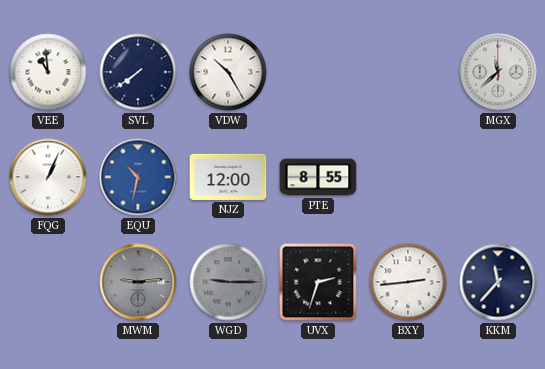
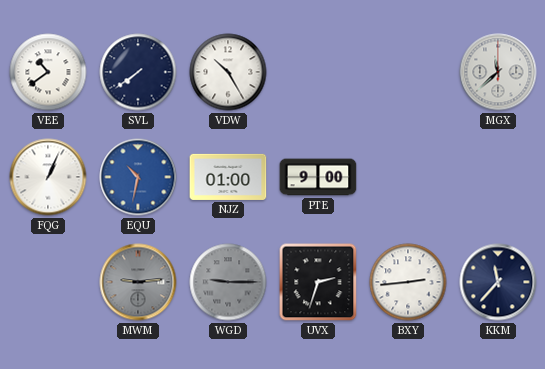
VEE: 10:59 -> 10:39 (48, 72)
NJZ: 12:00 -> 01:00 (228, 177)
PTE: 8:55 -> 9:00 (318, 177)
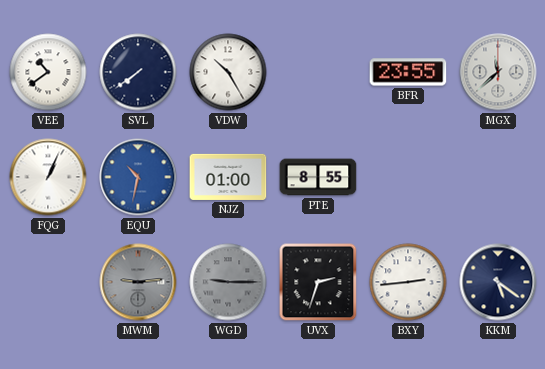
BFR: none -> 23:55 (408, 72)
PTE: 9:00 -> 8:55 (318, 177)
KKM: 11:37 -> 5:21 (498, 282)
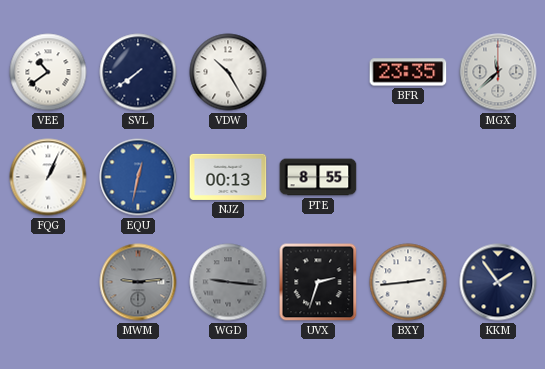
BFR: 23:55 -> 23:35 (408, 72)
EQU: 10:32 -> 12:32 (138, 177)
NJZ: 01:00 -> 00:13 (228, 177)
WGD: 9:15 -> 9:16 (228, 282)
KKM: 5:21 -> 1:54 (498, 282)
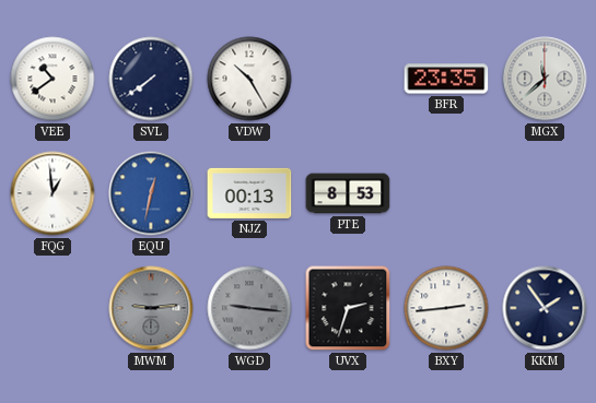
FQG: 1:04 -> 12:59 (52, 193)
PTE: 8:55 -> 8:53 (348, 193)
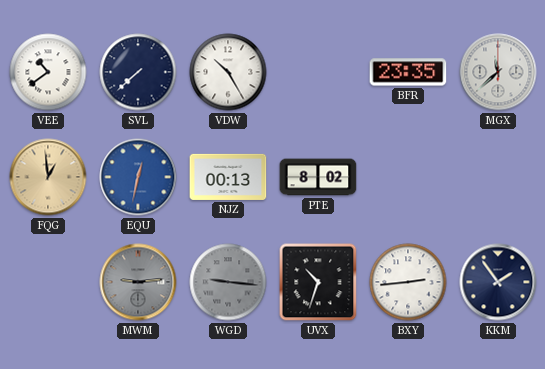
SVL: 7:39 -> 7:38 (138, 72)
FQG dial: white -> champagne (48, 177)
PTE: 8:53 -> 8:02 (318, 177)
UVX: 2:33 -> 10:33 (318, 282)
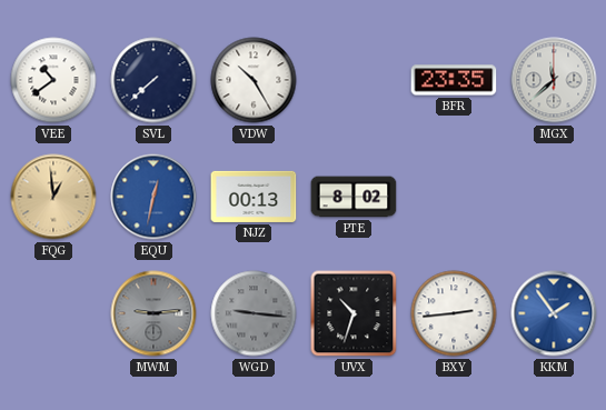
KKM dial: navy -> blue (554, 313)
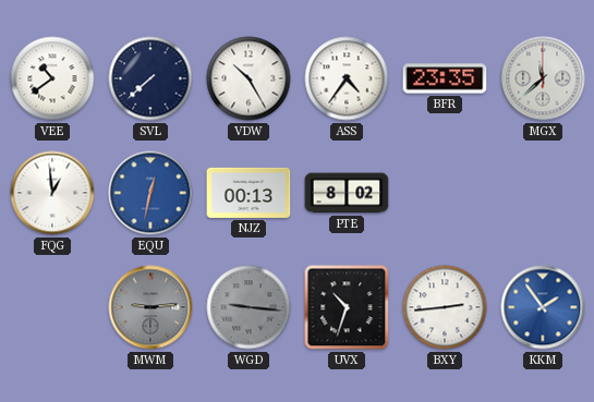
ASS: none -> 4:36 (347, 78)
FQG dial: champagne -> white (52, 193)
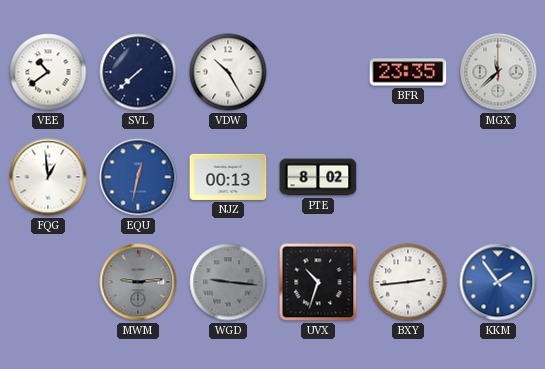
ASS: 4:36 -> none (347, 78)
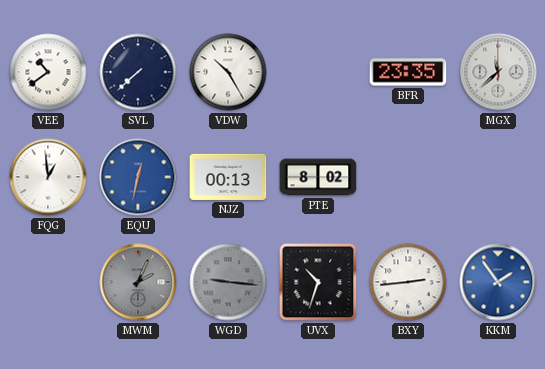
MWM: 9:14 -> 2:04 (138, 282)
